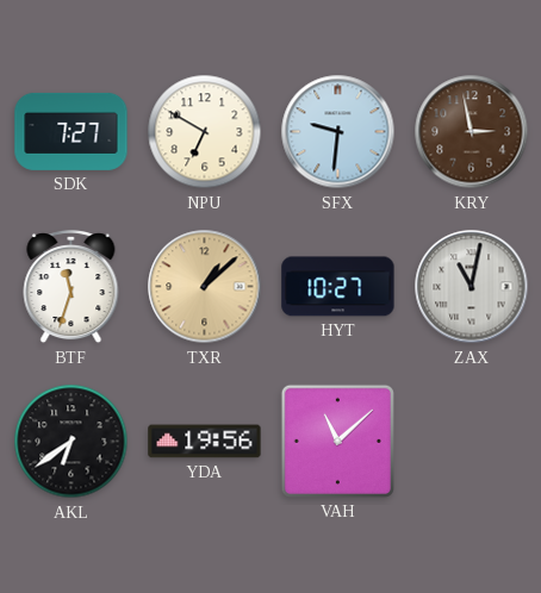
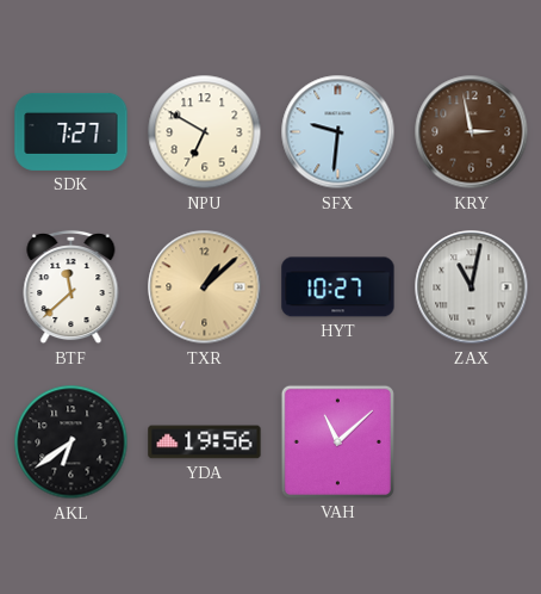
BTF: 11:33 -> 11:38 (71, 287)
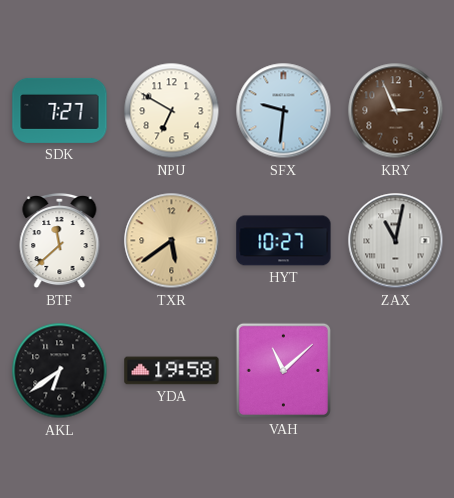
KRY: 2:58 -> 2:56 (396, 111)
TXR: 1:08 -> 5:39 (172, 241)
YDA: 19:56 -> 19:58 (172, 371)
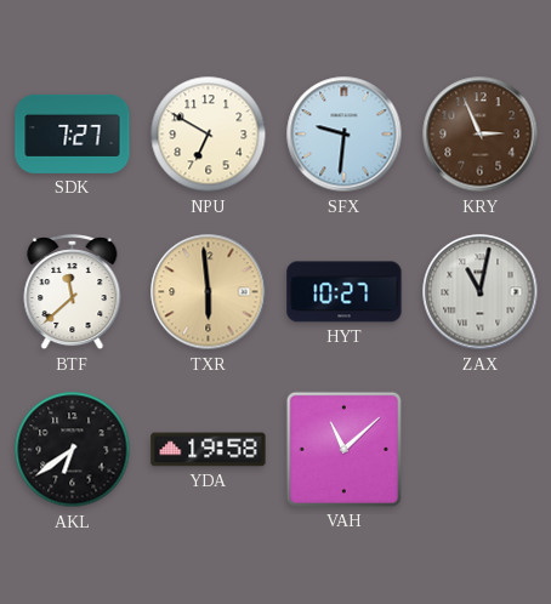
TXR: 5:39 -> 5:59 (209, 292)
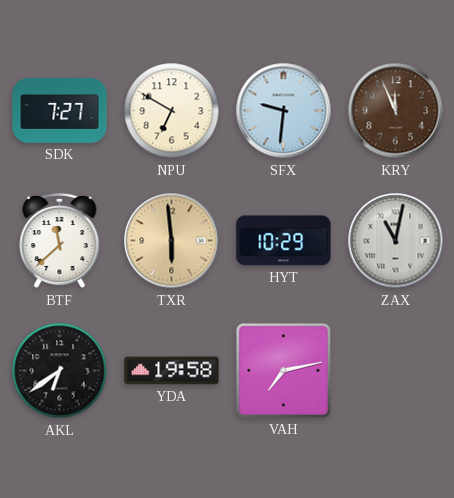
KRY: 2:56 -> 11:56 (396, 111)
HYT: 10:27 -> 10:29 (284, 241)
VAH: 11:08 -> 7:13 (283, 370)
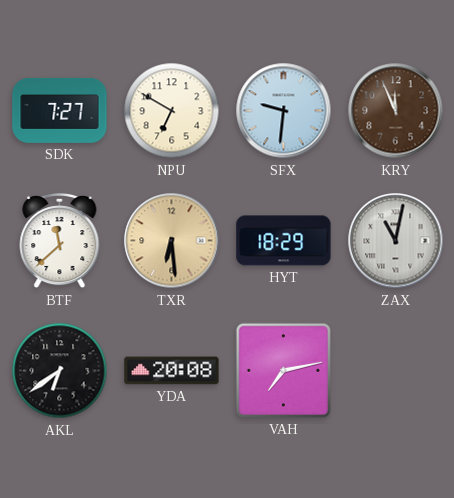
TXR: 5:59 -> 6:29 (172, 241)
HYT: 10:29 -> 18:29 (284, 241)
YDA: 19:58 -> 20:08 (172, 371)
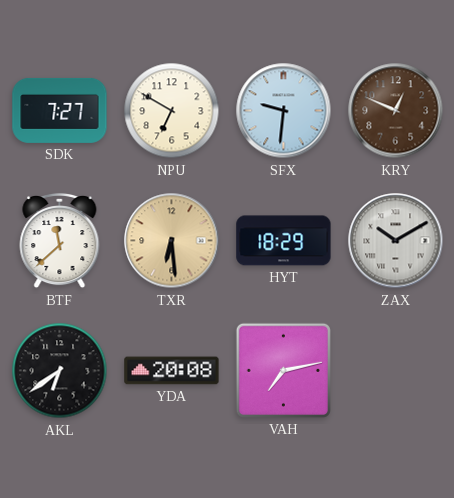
KRY: 11:56 -> 12:49 (396, 111)
ZAX: 11:02 -> 10:10 (396, 241)
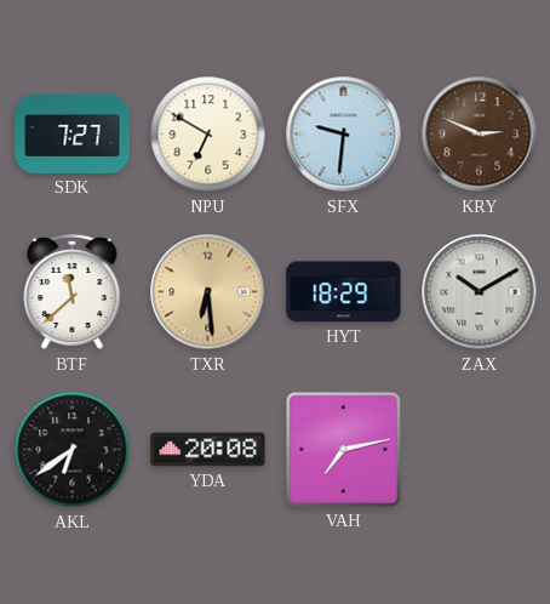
KRY: 12:49 -> 2:49 (480, 135)
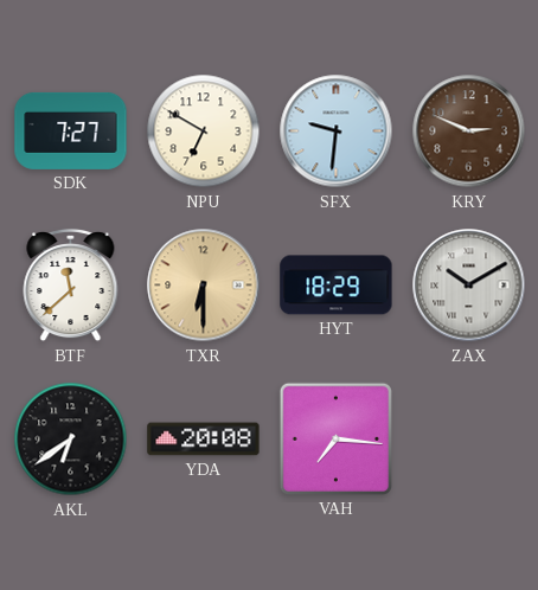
TXR: 6:29 -> 6:30 (204, 286)
VAH: 7:13 -> 7:16 (335, 438)
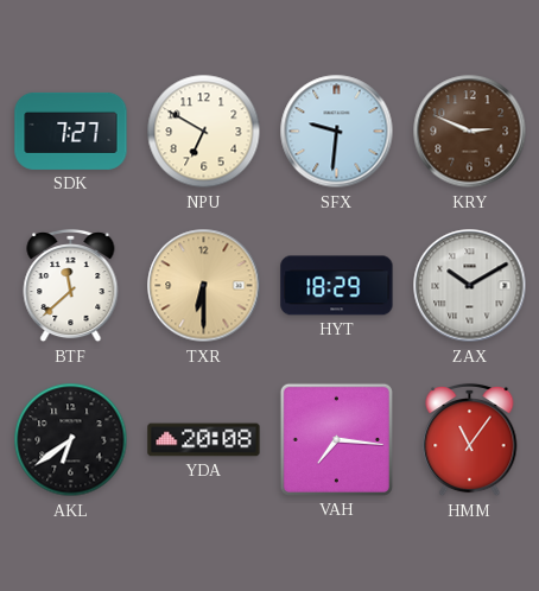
HMM: none -> 11:06 (470, 440)
